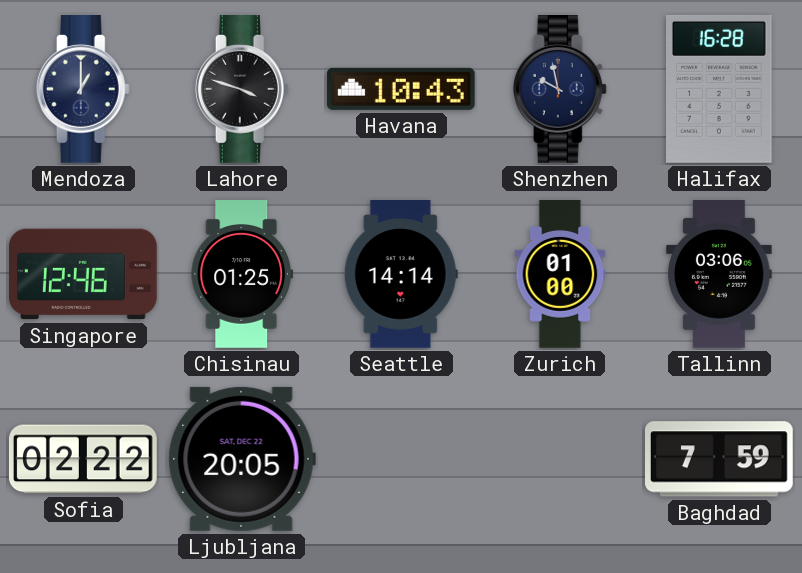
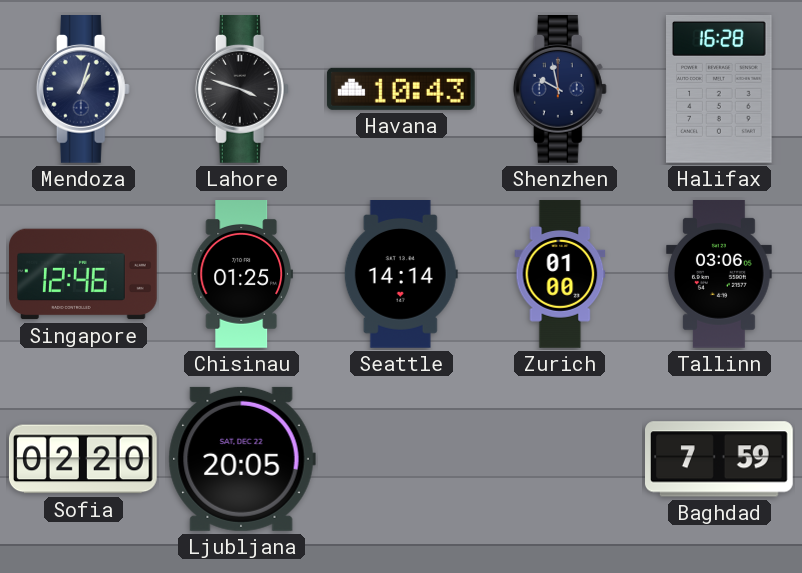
Mendoza: 1:00 -> 1:03 (83, 90)
Sofia: 02:22 -> 02:20 (83, 459)
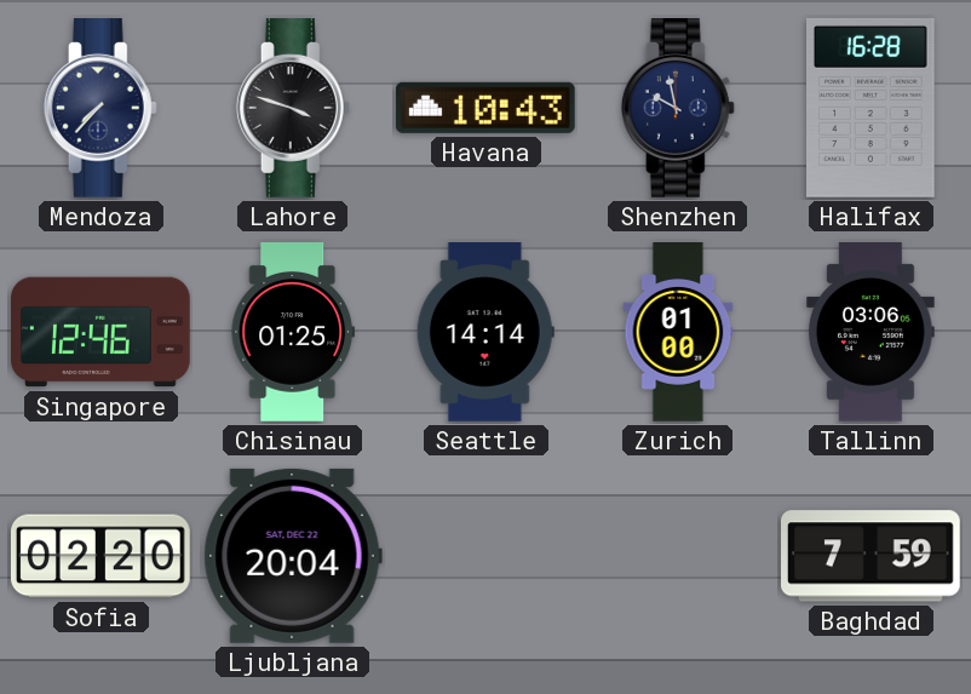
Mendoza: 1:03 -> 7:37 (100, 109)
Ljubljana: 20:05 -> 20:04 (293, 556)
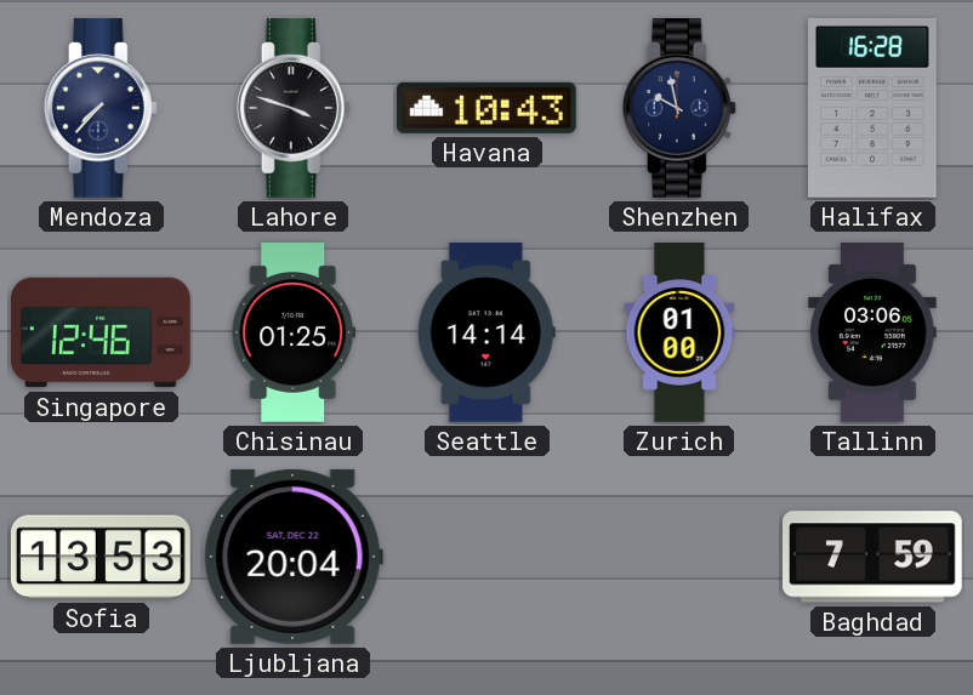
Sofia: 02:20 -> 13:53 (101, 557)
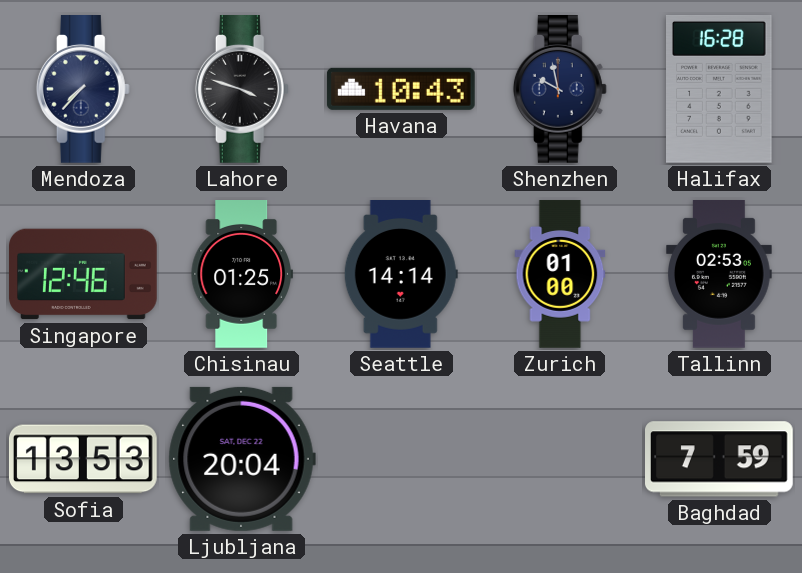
Tallinn: 03:06 -> 02:53 (720, 275)
